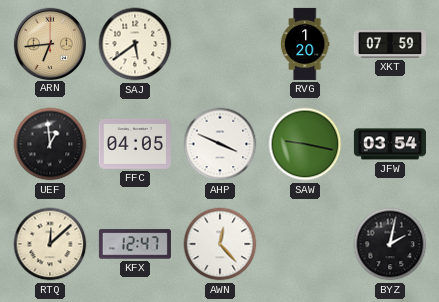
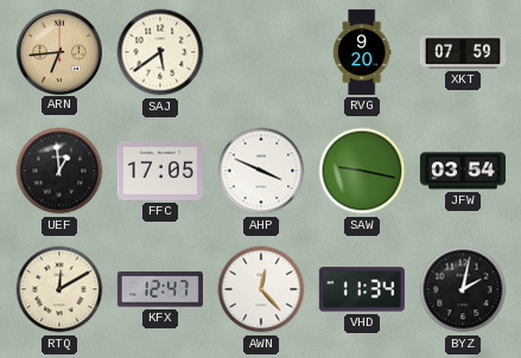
RVG: 1:20 -> 9:20 (362, 52)
FFC: 04:05 -> 17:05 (160, 171)
RTQ: 12:08 -> 12:10 (59, 289)
VHD: none -> 11:34 (362, 289)
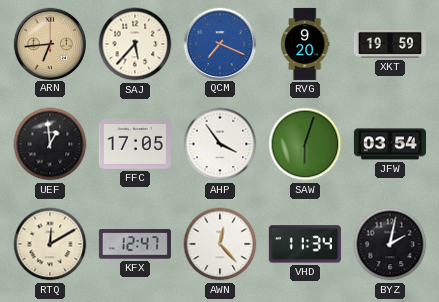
SAJ: 5:39 -> 5:37 (135, 44)
QCM: none -> 7:19 (219, 43)
XKT: 07:59 -> 19:59 (390, 44)
AHP: 3:49 -> 3:54 (220, 144)
SAW: 9:17 -> 6:03 (305, 144)
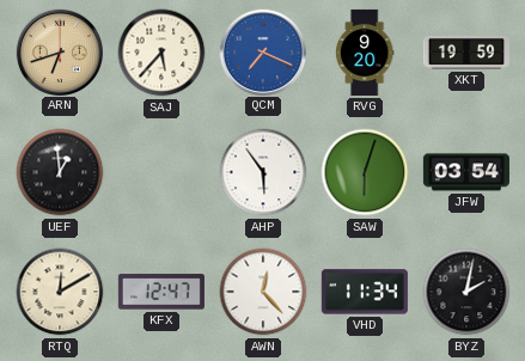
ARN: 6:44 -> 6:42 (59, 51)
FFC: 17:05 -> none (135, 144)
AHP: 3:54 -> 5:54 (263, 172)
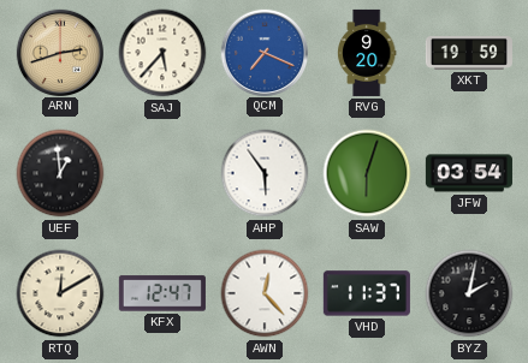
ARN: 6:42 -> 2:42 (59, 52)
VHD: 11:34 -> 11:37 (367, 293)
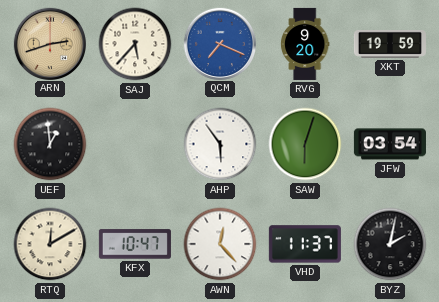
KFX: 12:47 -> 10:47 (135, 244)
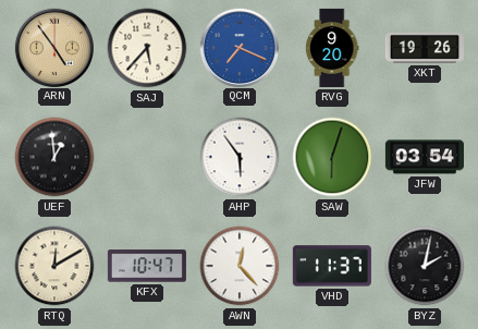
ARN: 2:42 -> 4:54 (53, 47)
XKT: 19:59 -> 19:26 (425, 48)
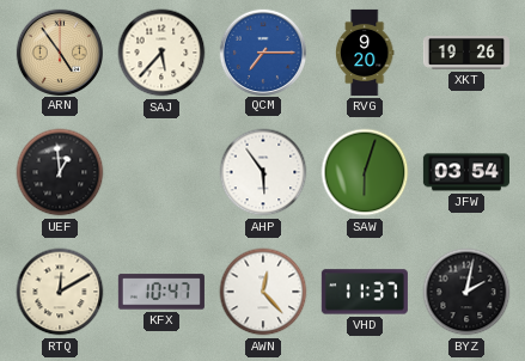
QCM: 7:19 -> 7:15 (262, 51)
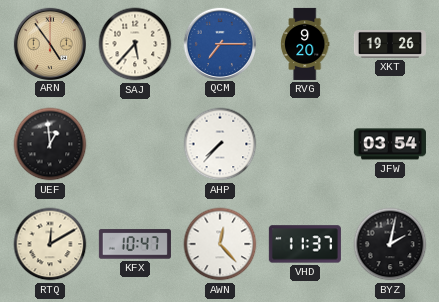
AHP: 5:54 -> 7:37 (220, 144)
SAW: 6:03 -> none (365, 172)
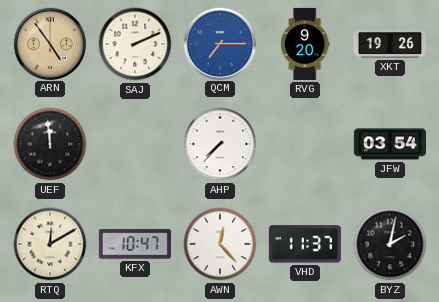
SAJ: 5:37 -> 2:11 (135, 44)
UEF: 12:59 -> 11:59 (50, 144)
